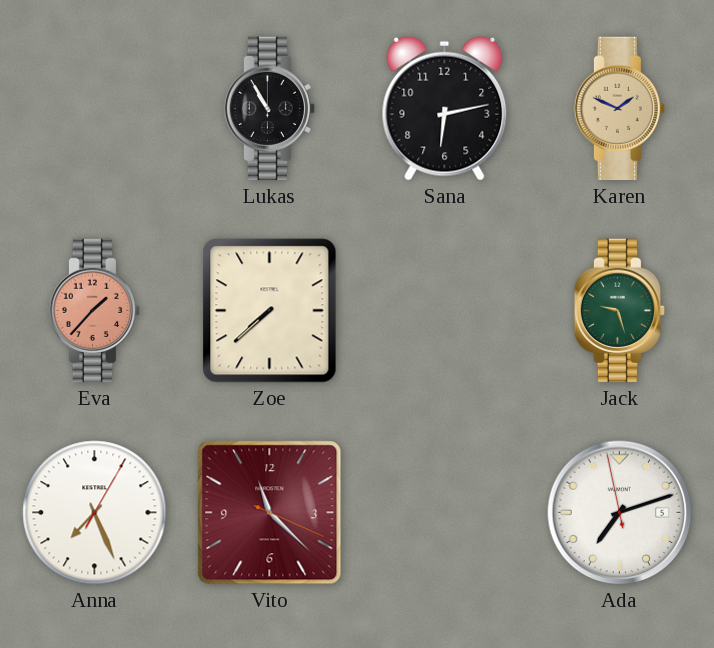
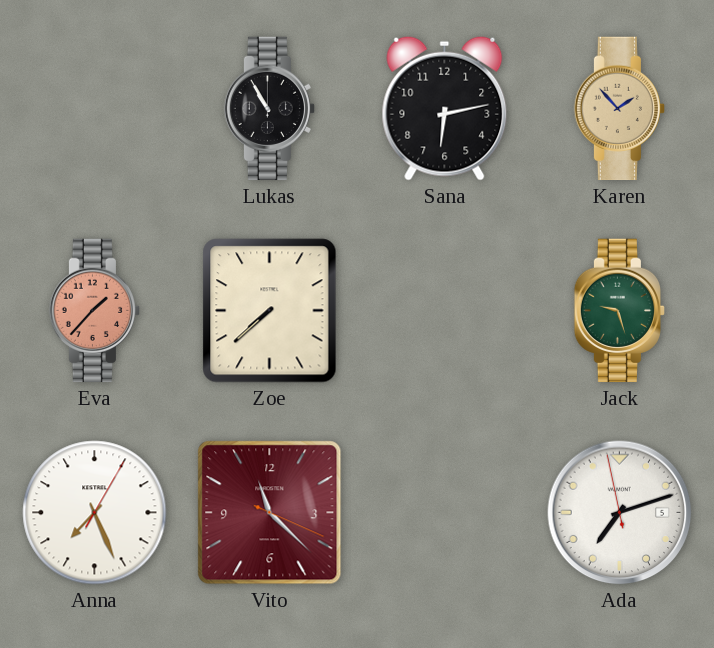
Karen: 1:49 -> 1:53 (620, 109)
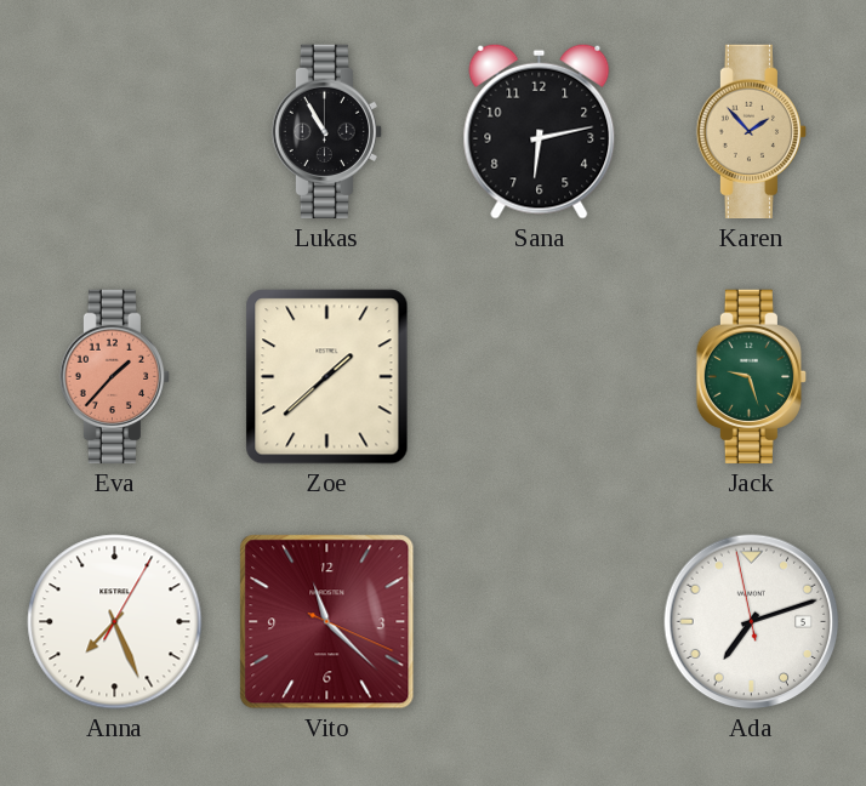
Zoe: 7:38 -> 1:38 (327, 377)
